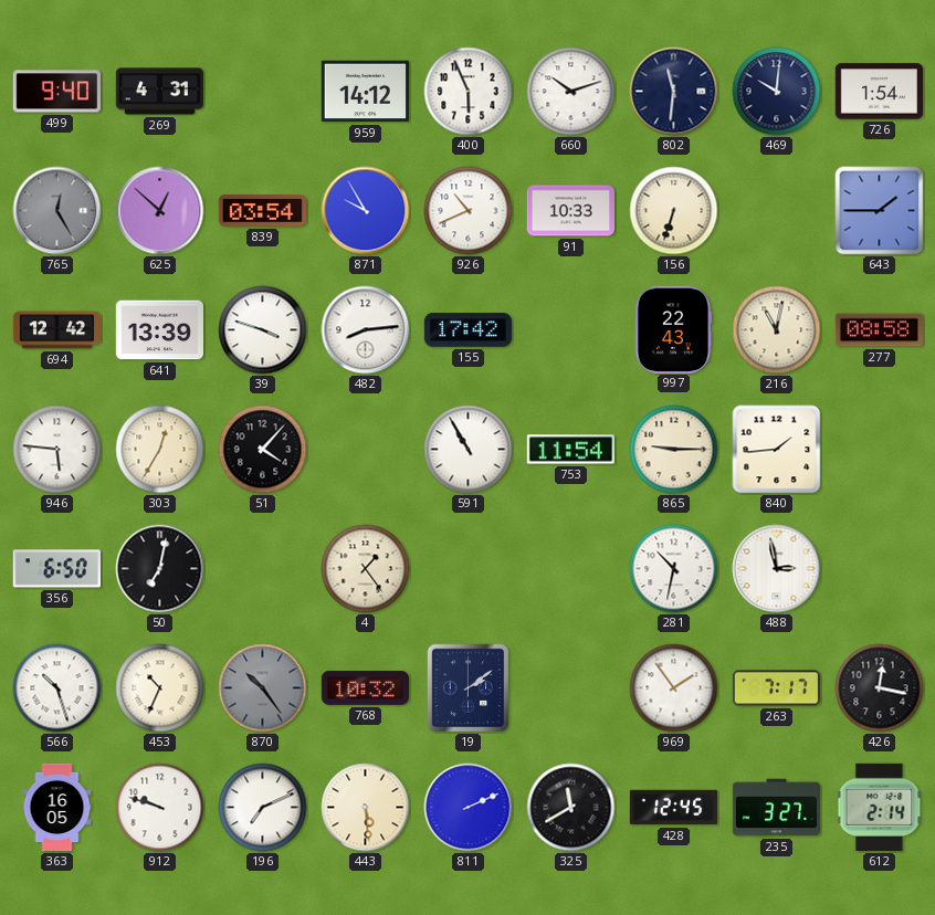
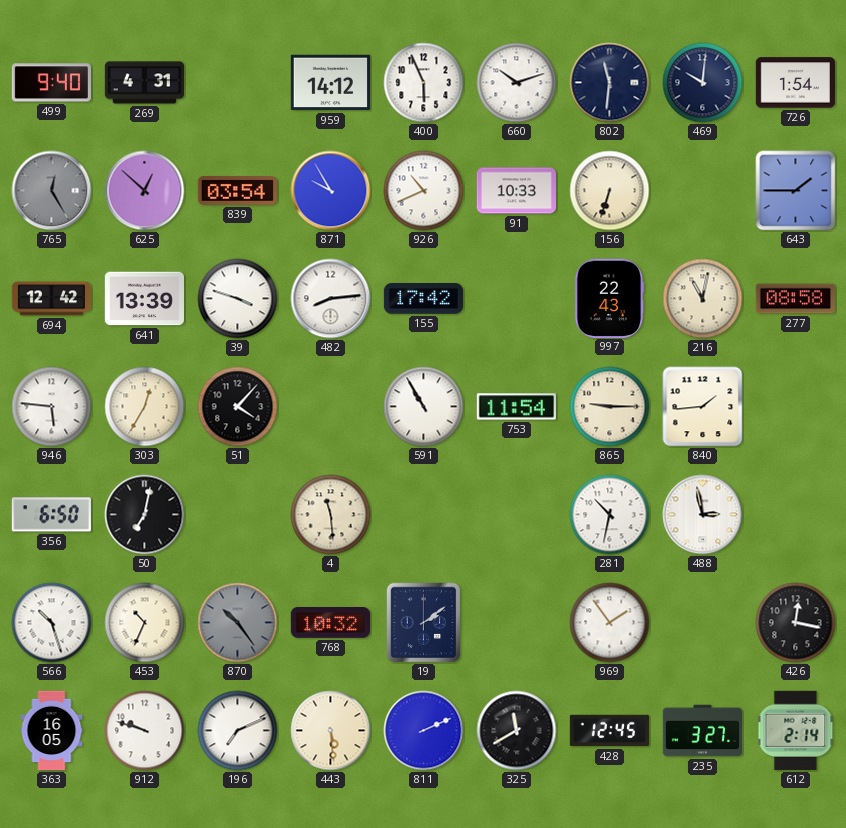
4: 1:24 -> 11:29 (331, 515)
263: 7:17 -> none (776, 688)
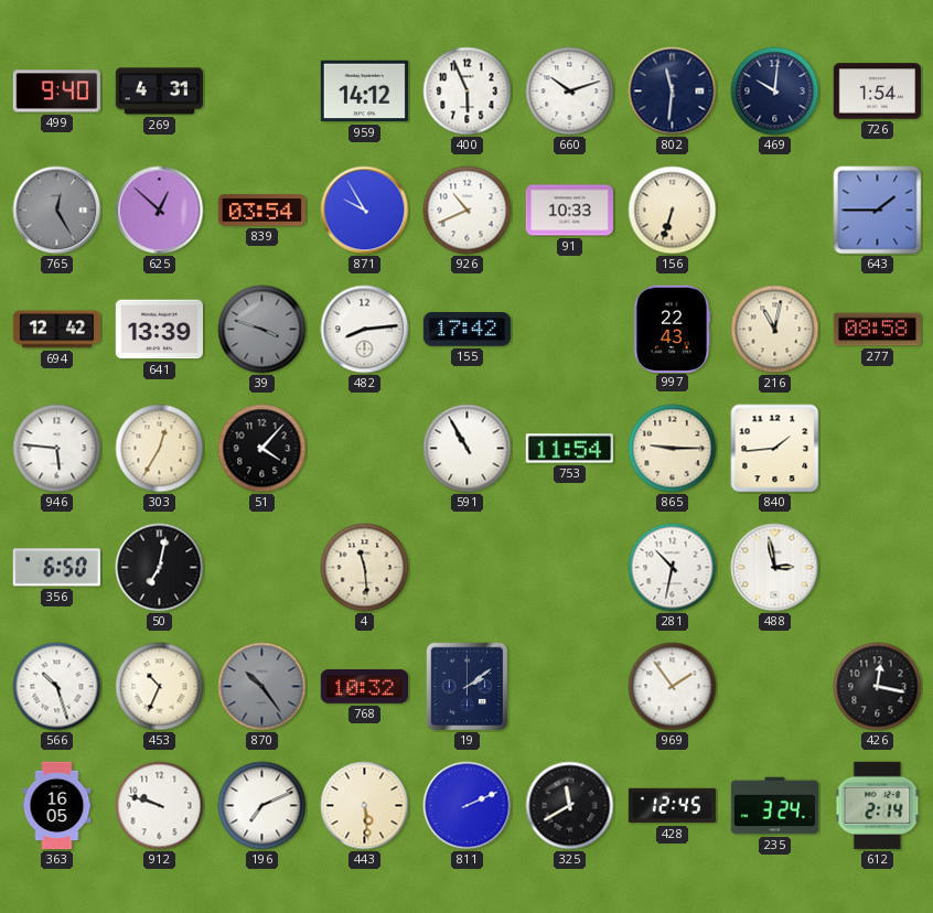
39 dial: white -> grey (262, 330)
235: 3:27 -> 3:24 (774, 806)
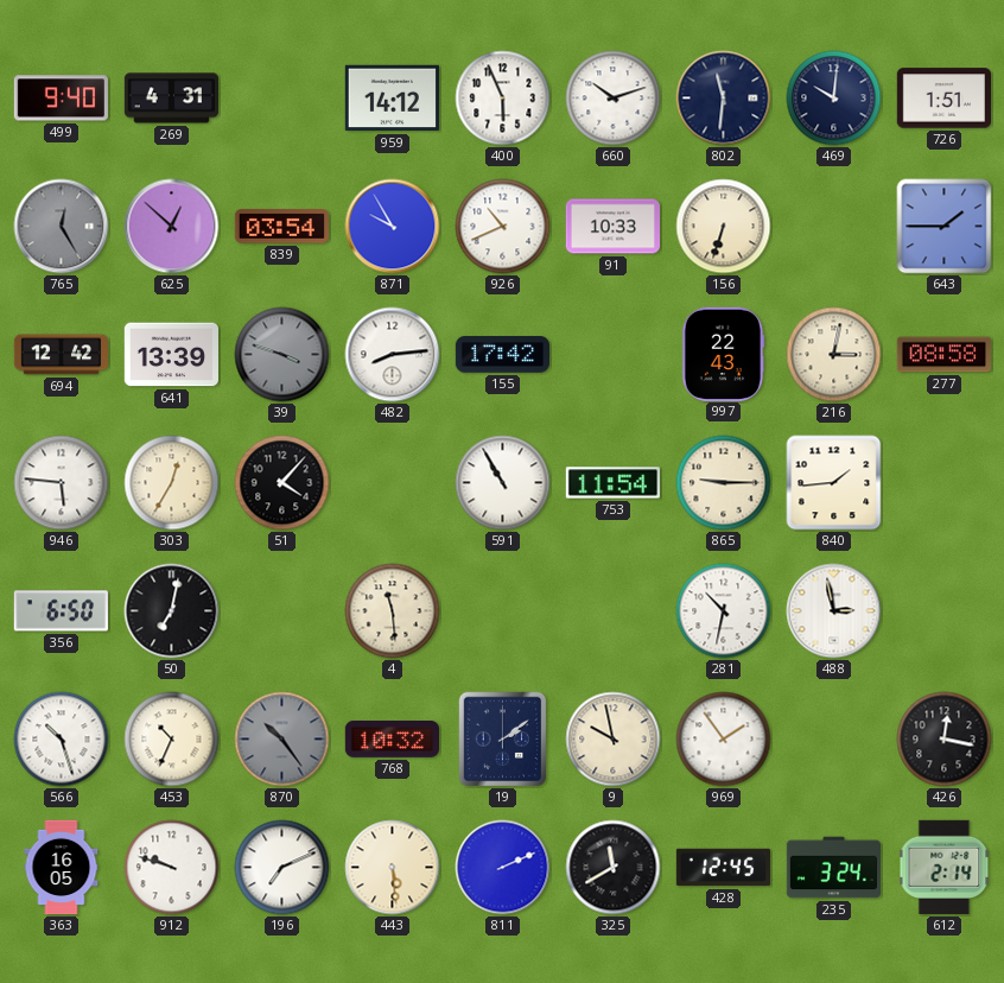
726: 1:54 -> 1:51 (943, 99)
216: 11:02 -> 3:02 (834, 355)
9: none -> 9:58 (614, 740)
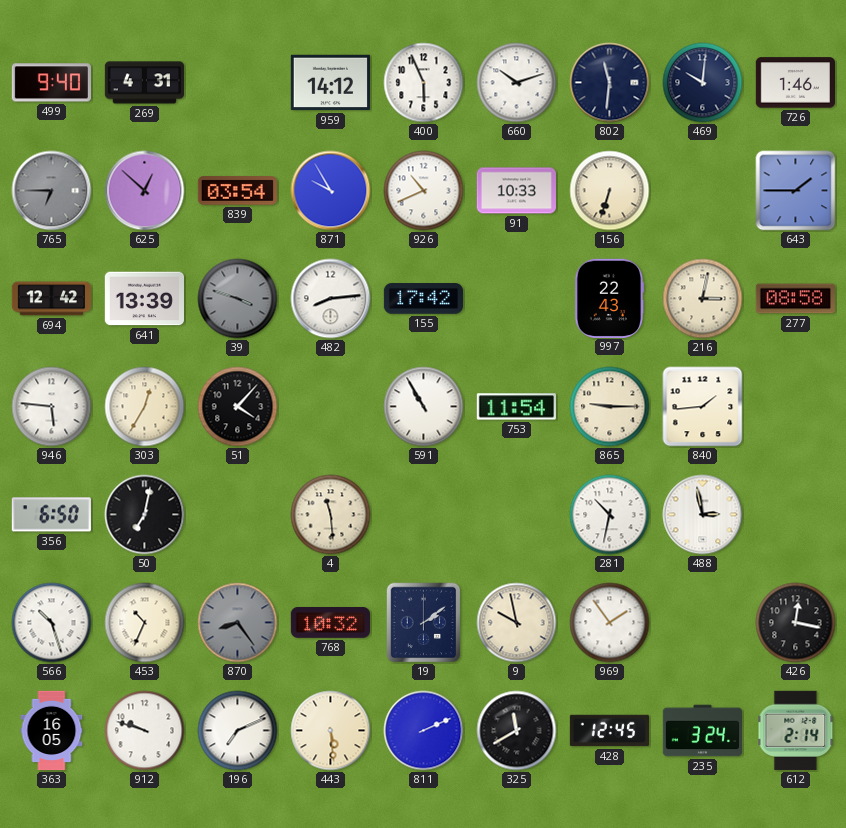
726: 1:51 -> 1:46 (795, 83)
765: 12:25 -> 6:45 (52, 191)
870: 10:24 -> 8:24 (238, 623)
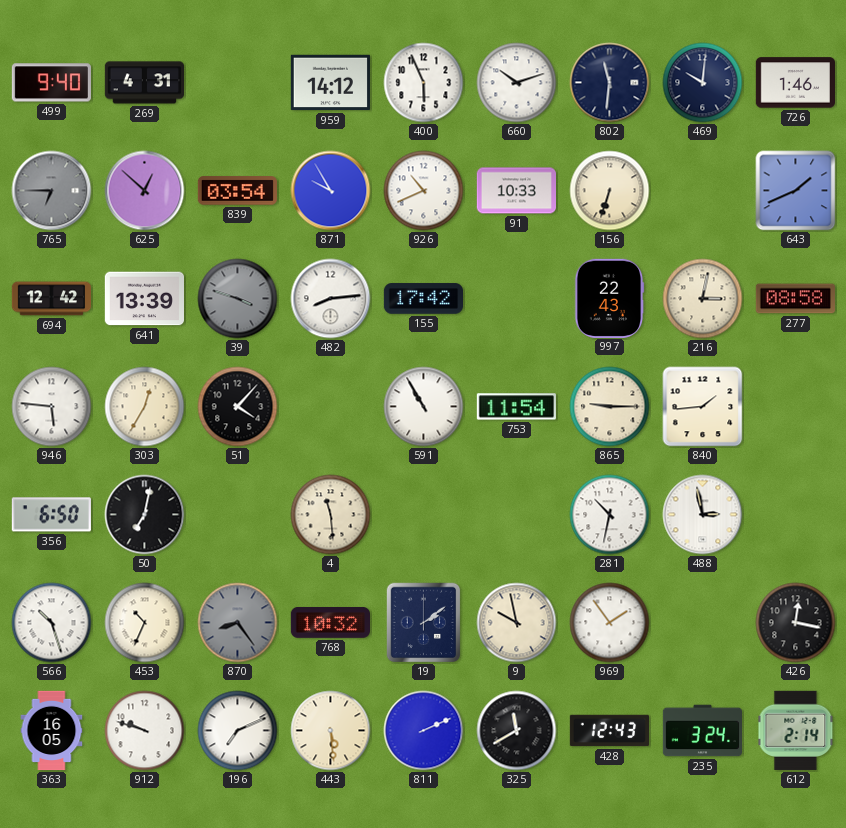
643: 1:45 -> 1:41 (796, 191)
428: 12:45 -> 12:43 (609, 731)
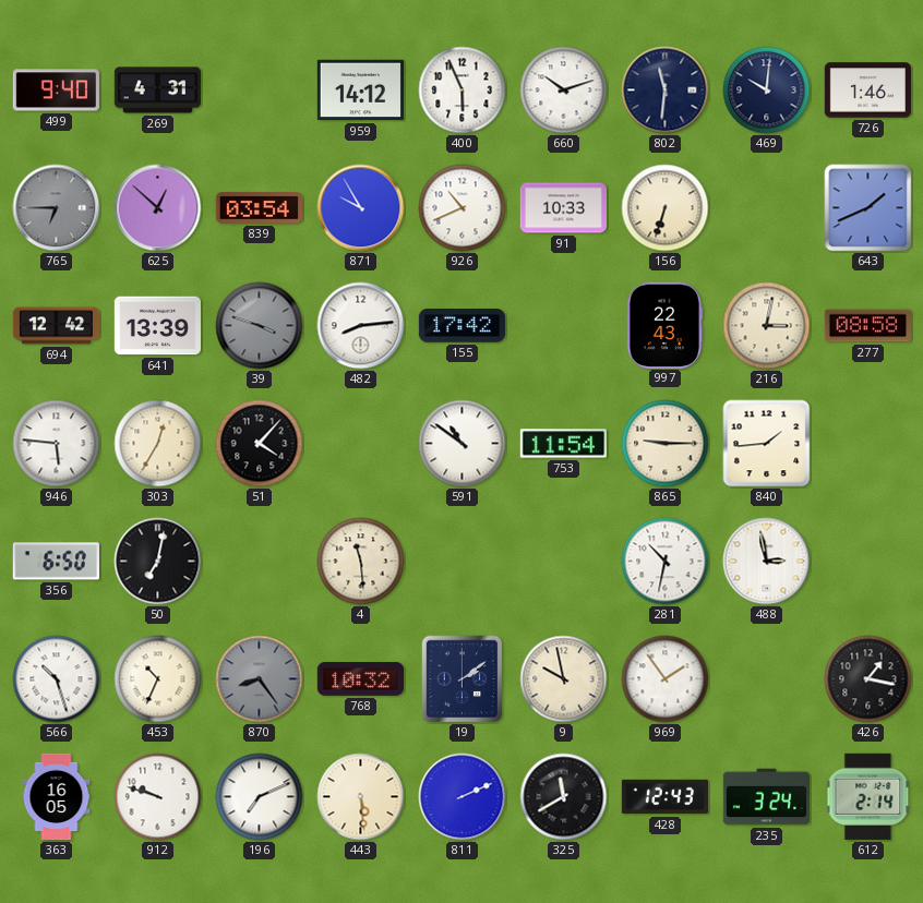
591: 10:55 -> 10:51 (463, 444)
426: 12:17 -> 1:17 (868, 679)
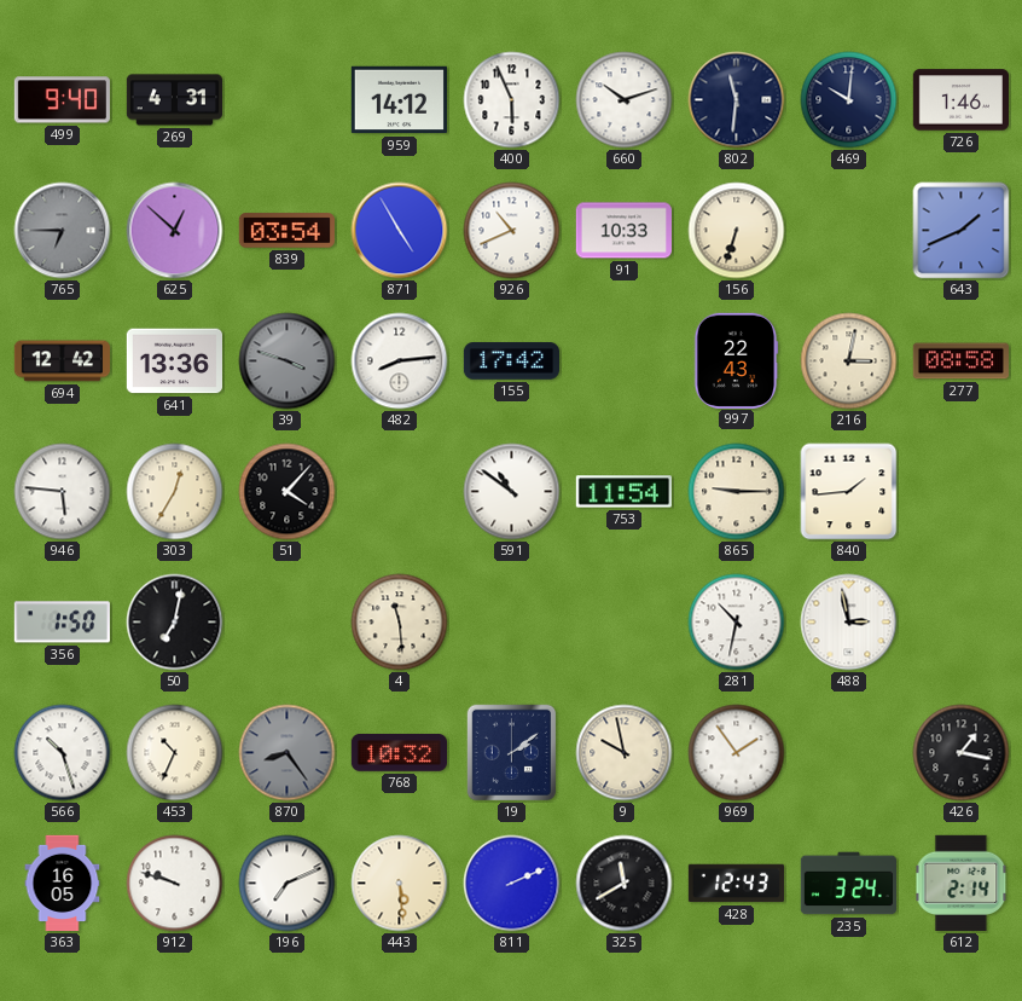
871: 9:55 -> 4:55 (400, 231)
641: 13:39 -> 13:36 (174, 361)
356: 6:50 -> 1:50 (62, 623)
